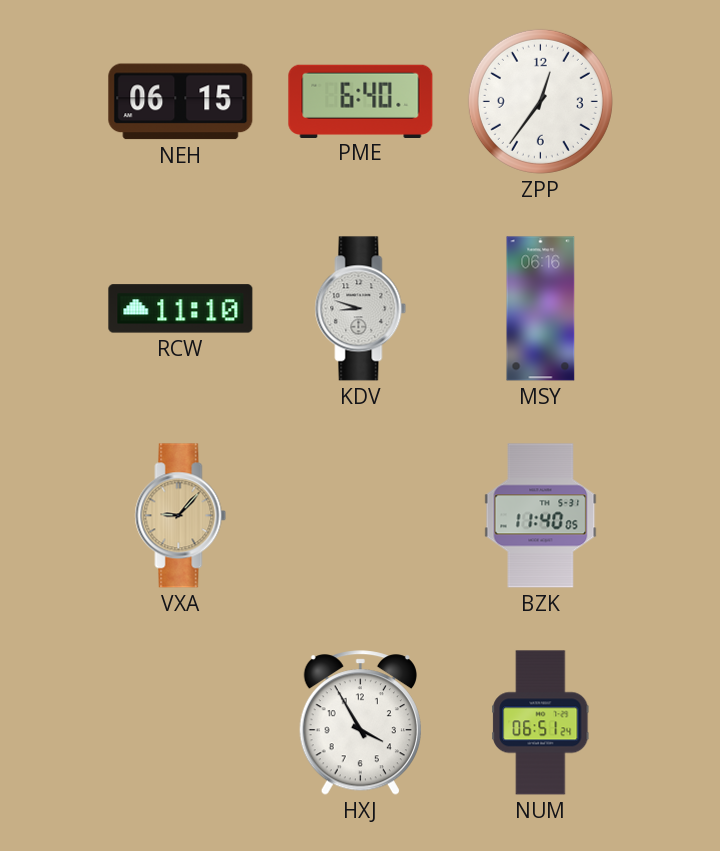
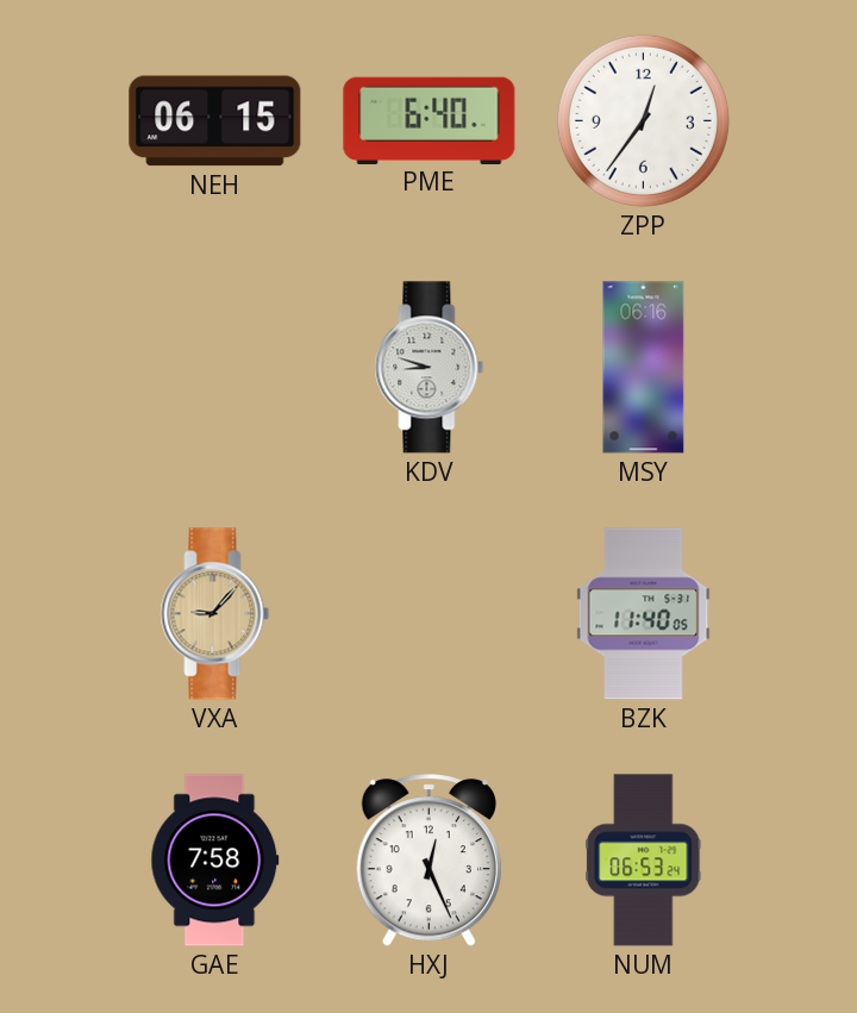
RCW: 11:10 -> none (181, 309)
GAE: none -> 7:58 (215, 861)
HXJ: 3:55 -> 12:26 (428, 861)
NUM: 06:51 -> 06:53 (644, 861)
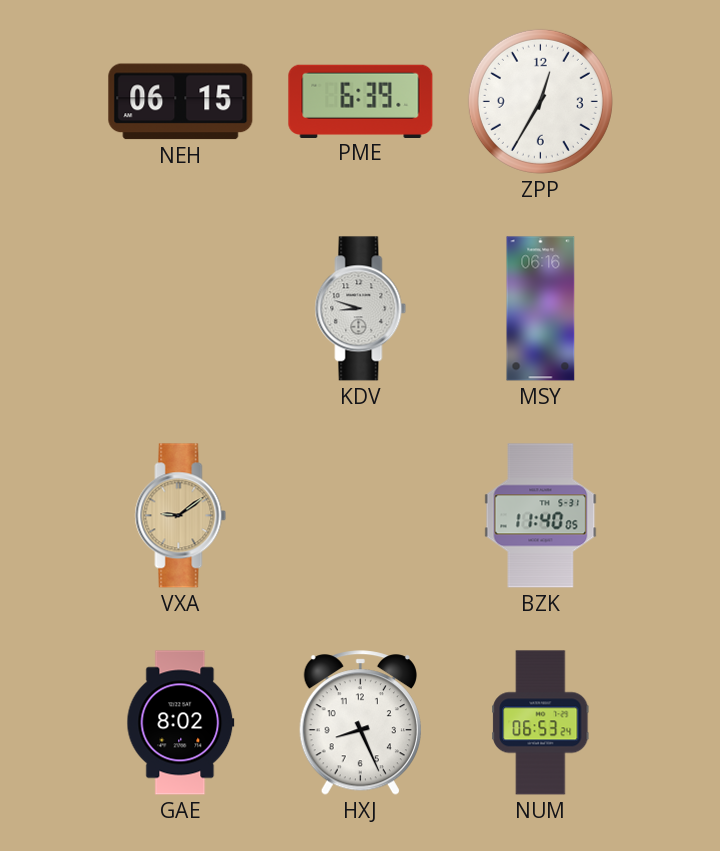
PME: 6:40 -> 6:39 (361, 101)
ZPP: 12:36 -> 12:35 (540, 101)
VXA: 9:07 -> 9:09 (181, 516)
GAE: 7:58 -> 8:02 (181, 723)
HXJ: 12:26 -> 8:26 (360, 723)
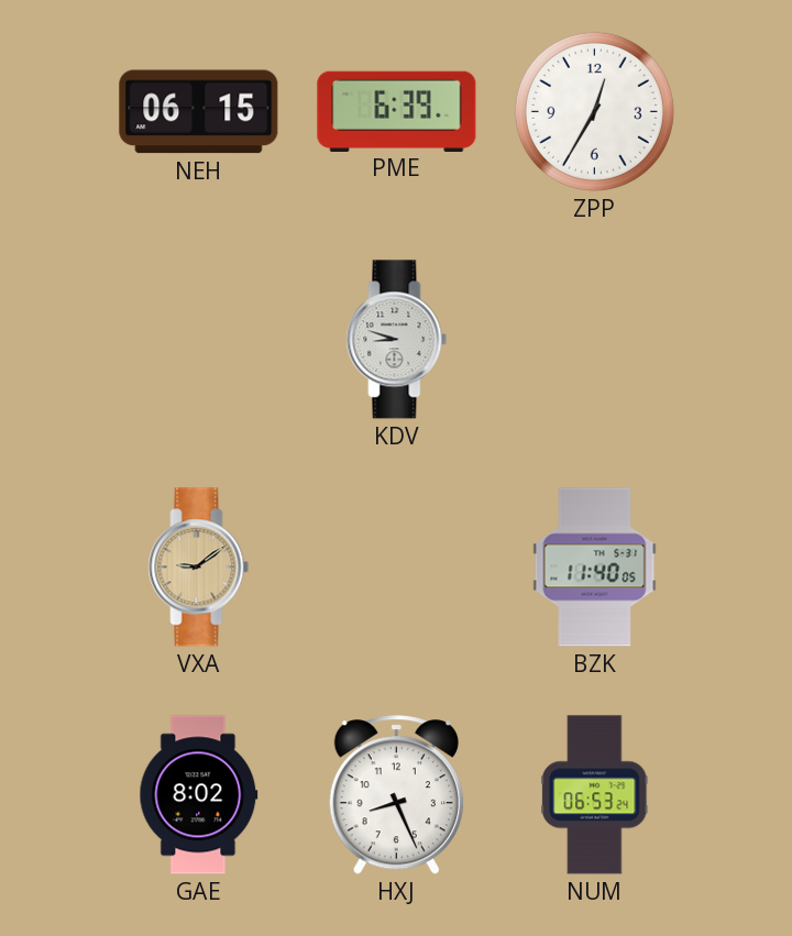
MSY: 06:16 -> none (541, 309)
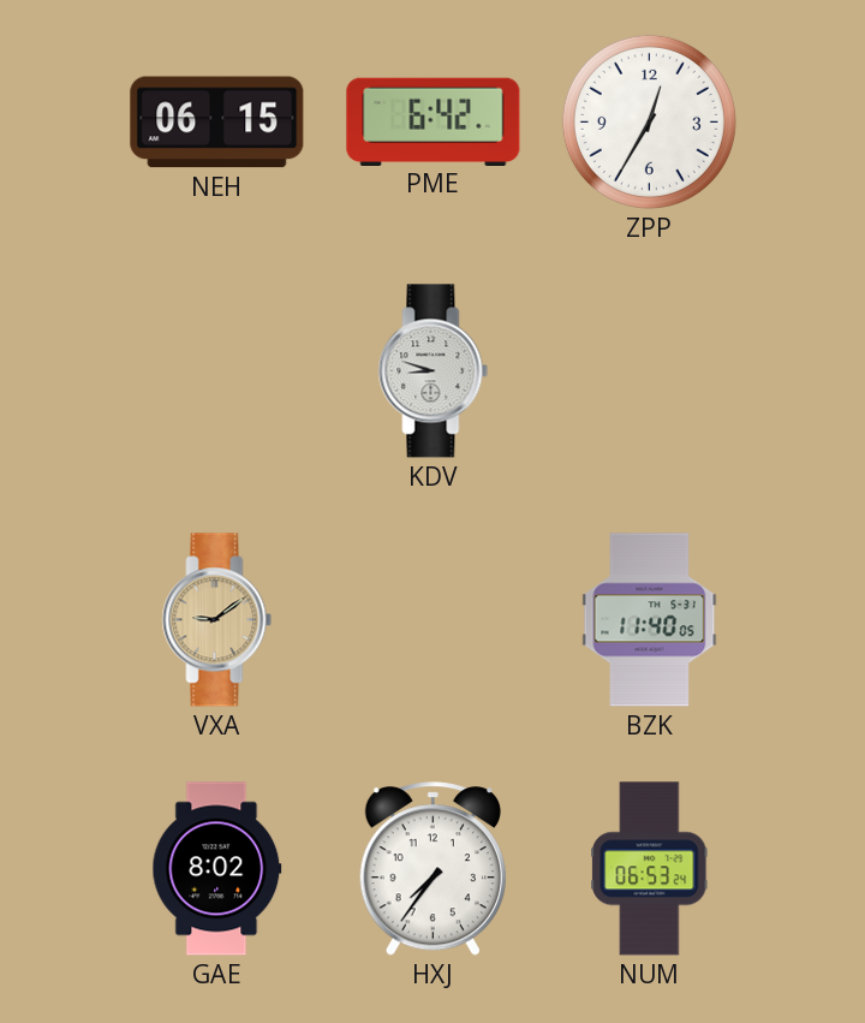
PME: 6:39 -> 6:42 (434, 121)
HXJ: 8:26 -> 7:36 (432, 869)
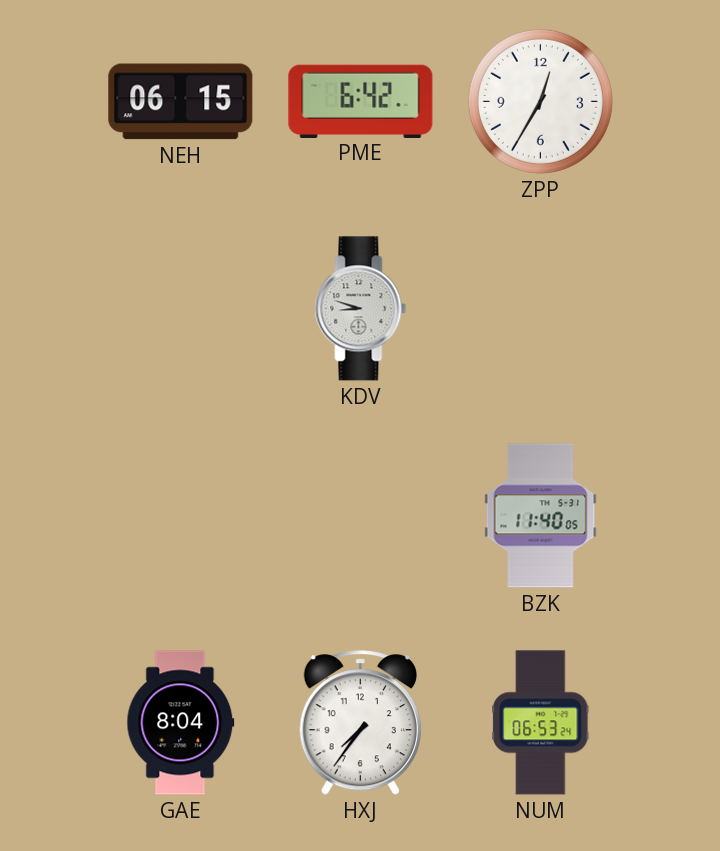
VXA: 9:09 -> none (217, 620)
GAE: 8:02 -> 8:04 (181, 723)
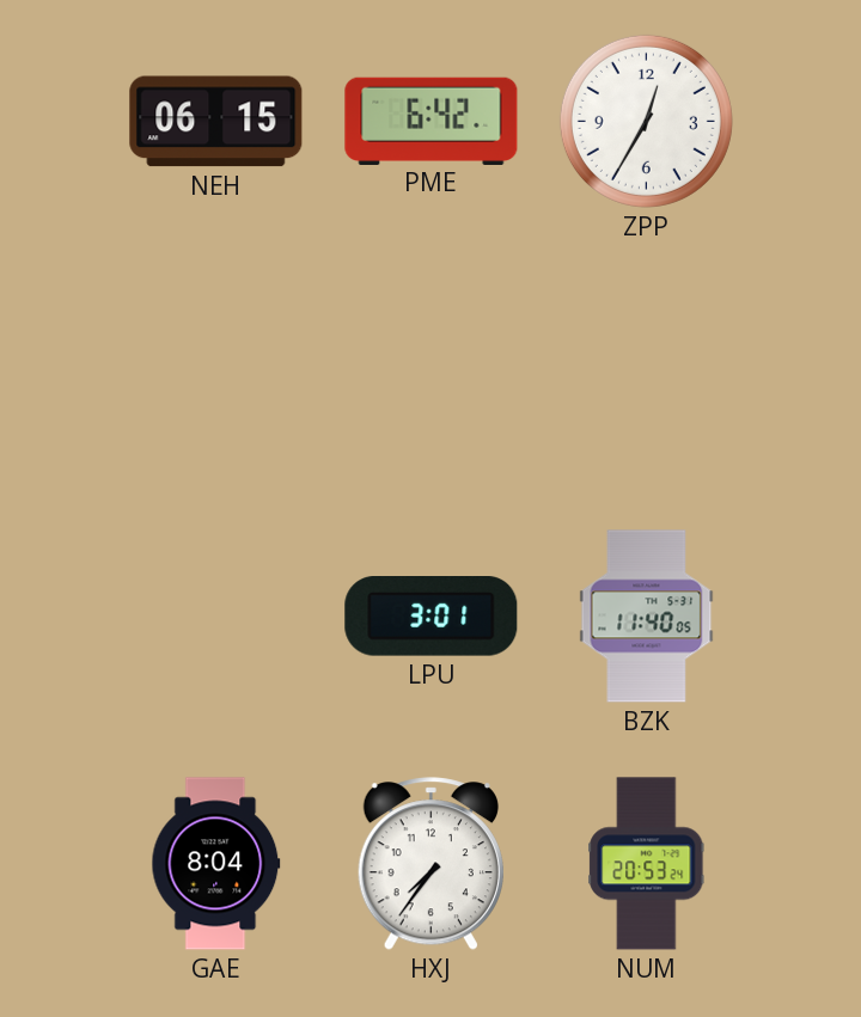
KDV: 8:48 -> none (361, 309)
LPU: none -> 3:01 (432, 617)
NUM: 06:53 -> 20:53 (647, 864)
